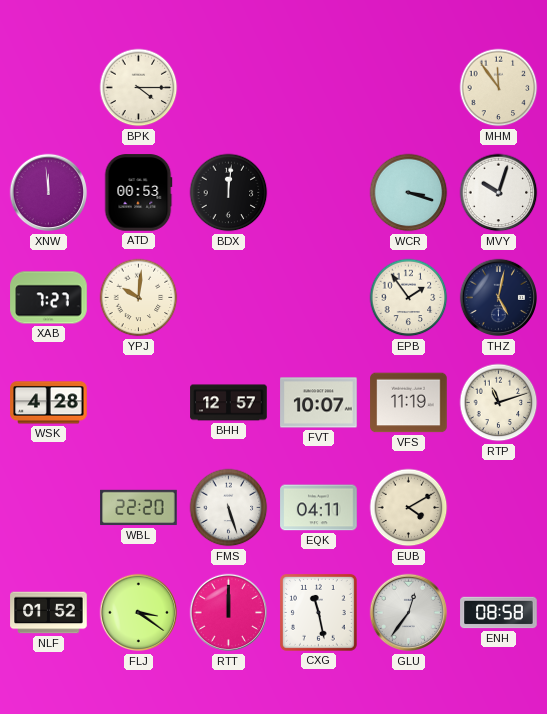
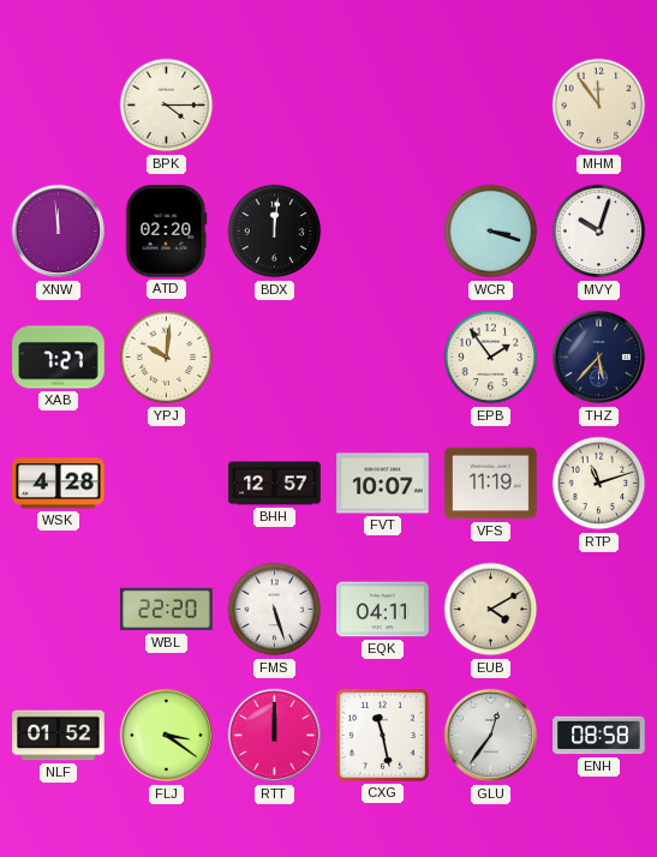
ATD: 00:53 -> 02:20 (166, 232)
THZ: 5:02 -> 5:37 (599, 358)
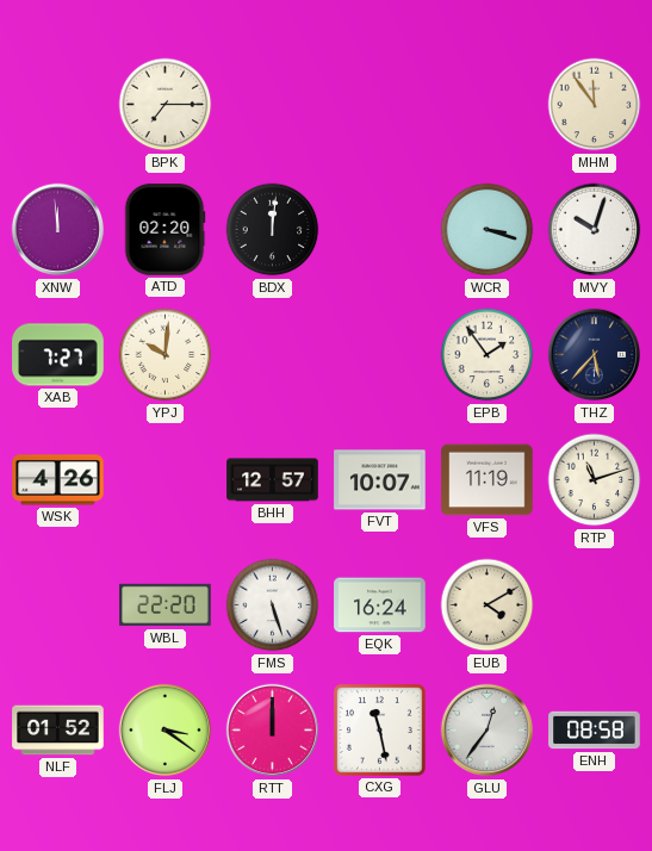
BPK: 4:15 -> 7:15 (166, 105)
WSK: 4:28 -> 4:26 (58, 480)
EQK: 04:11 -> 16:24 (380, 605)
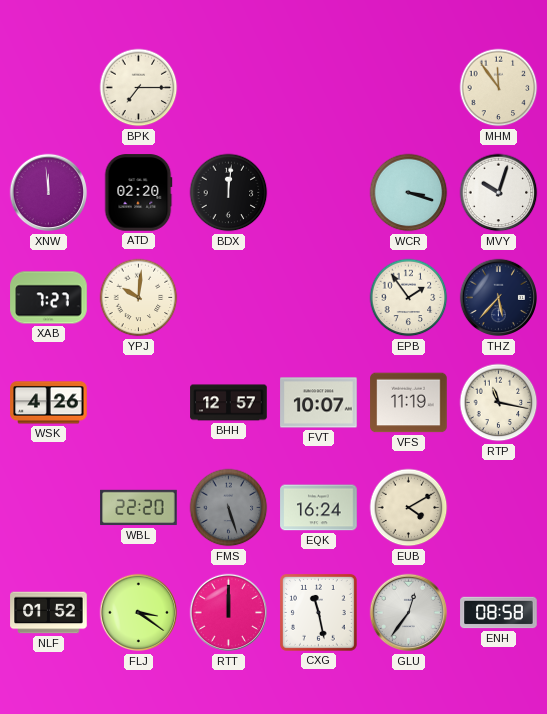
RTP: 11:12 -> 11:17 (499, 403)
FMS dial: white -> grey (229, 508)
